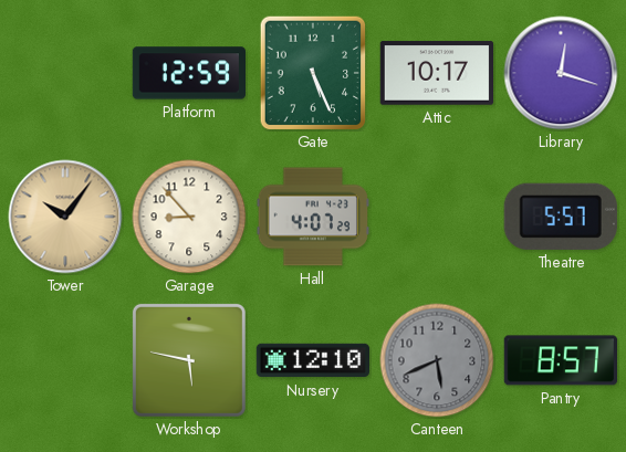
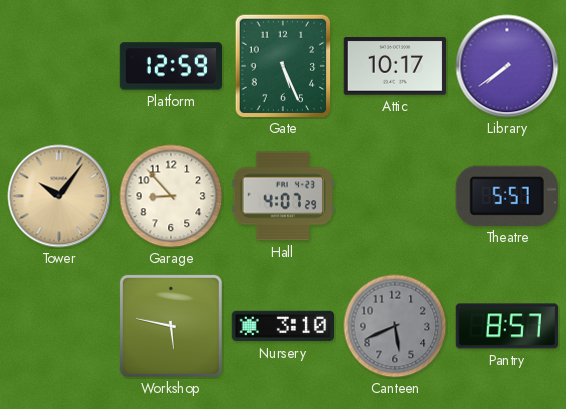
Library: 12:18 -> 7:39 (507, 66)
Nursery: 12:10 -> 3:10 (283, 326)
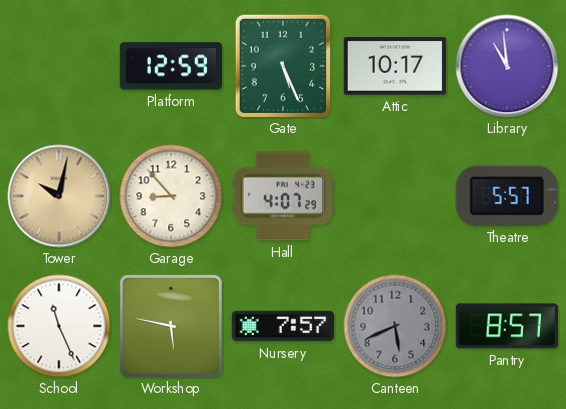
Library: 7:39 -> 10:59 (507, 66)
Tower: 10:06 -> 10:02 (59, 196)
School: none -> 11:26 (59, 326)
Nursery: 3:10 -> 7:57 (283, 326)
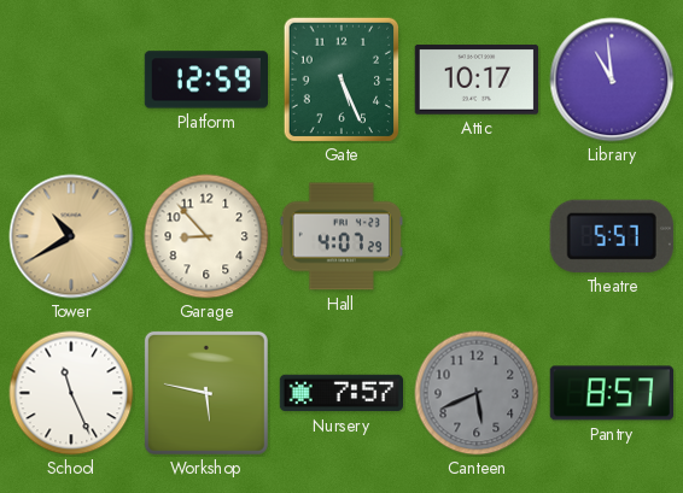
Tower: 10:02 -> 10:40 (71, 236)
